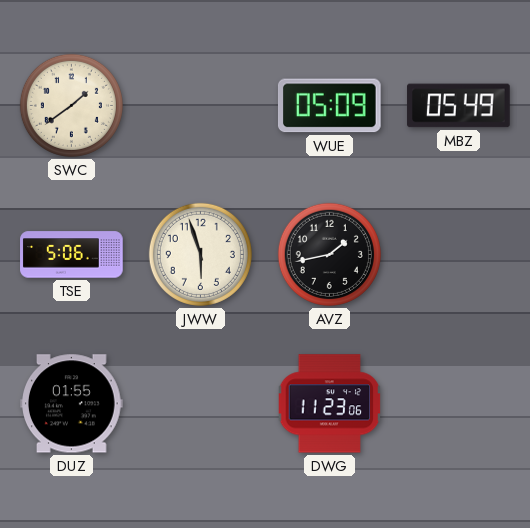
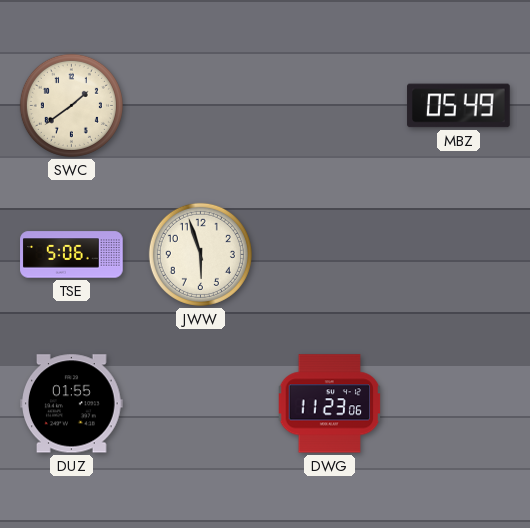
WUE: 05:09 -> none (329, 106)
AVZ: 1:43 -> none (329, 254)
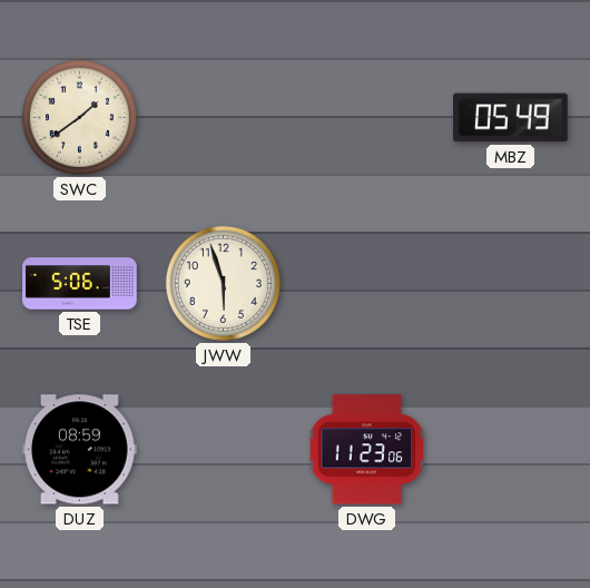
DUZ: 01:55 -> 08:59 (80, 450)
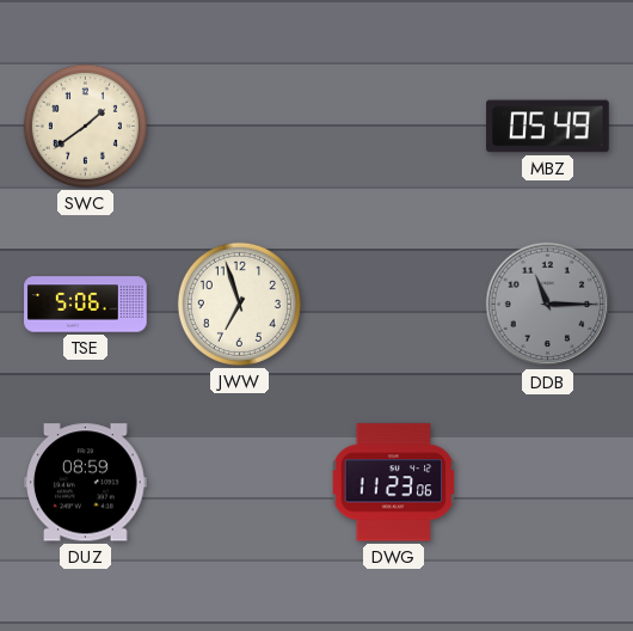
JWW: 5:57 -> 6:57 (239, 304)
DDB: none -> 11:15 (548, 305)
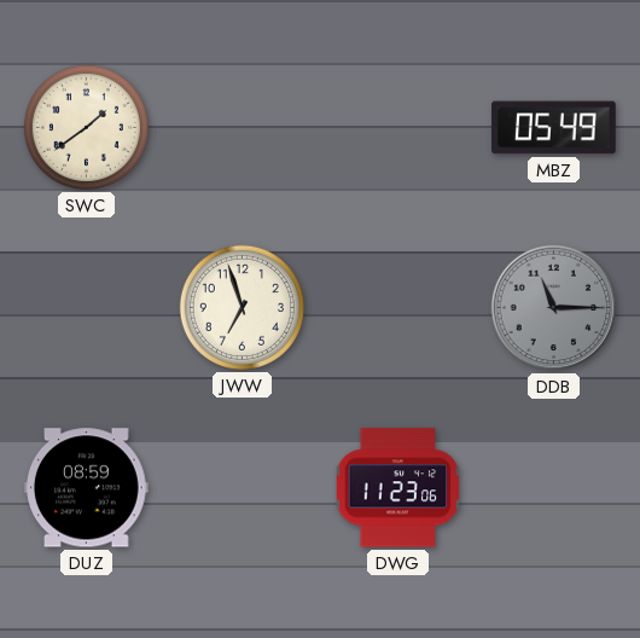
TSE: 5:06 -> none (86, 305)
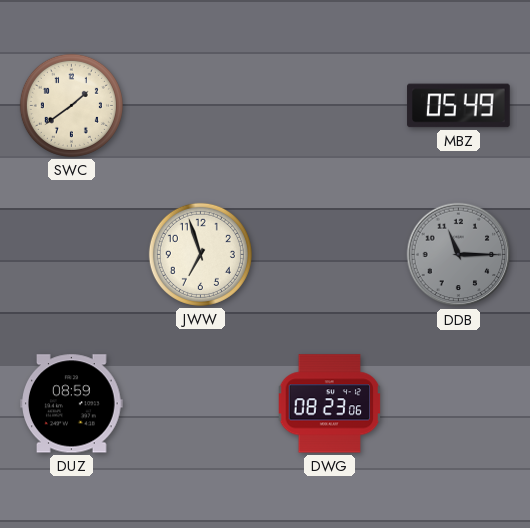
DWG: 11:23 -> 08:23 (330, 404)
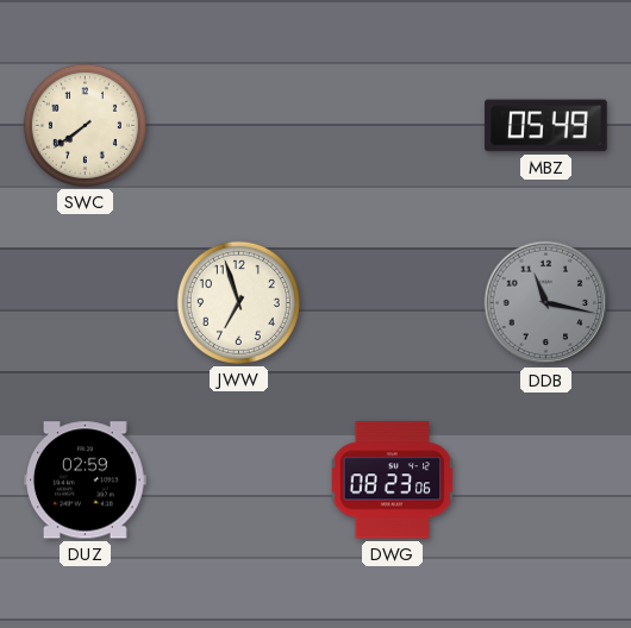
SWC: 1:39 -> 7:39 (85, 125)
DDB: 11:15 -> 11:17 (546, 303)
DUZ: 08:59 -> 02:59 (86, 481)
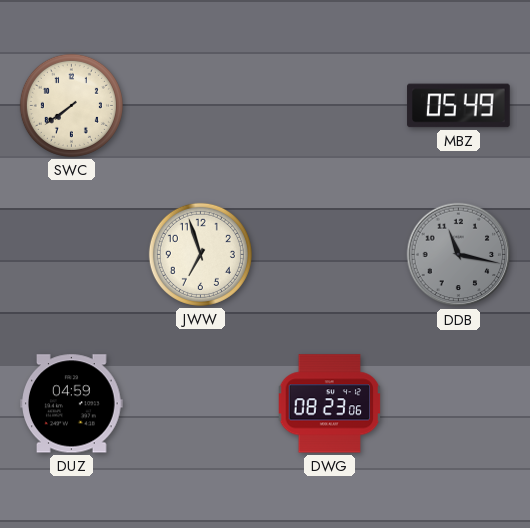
DUZ: 02:59 -> 04:59 (72, 404)
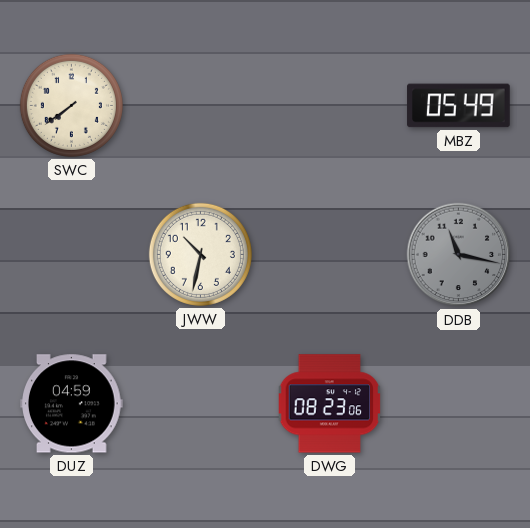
JWW: 6:57 -> 10:32 (200, 254)
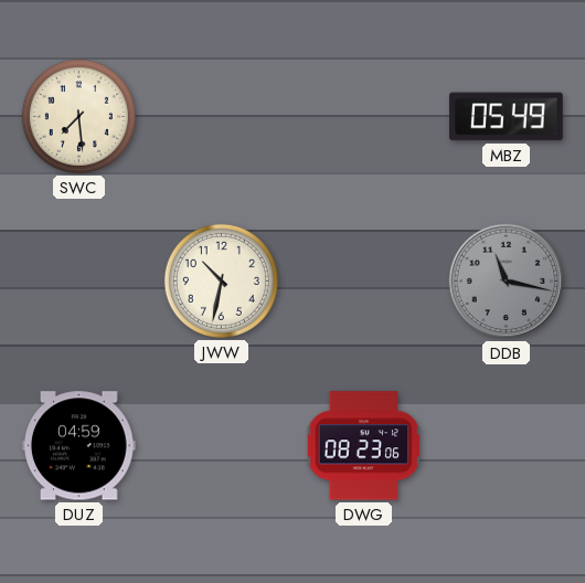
SWC: 7:39 -> 7:29 (78, 116)
